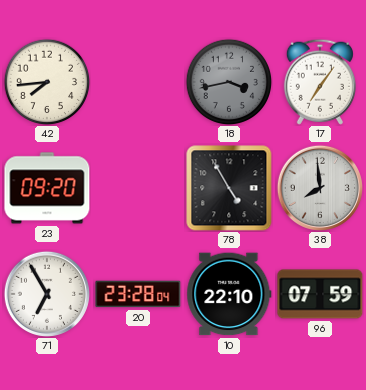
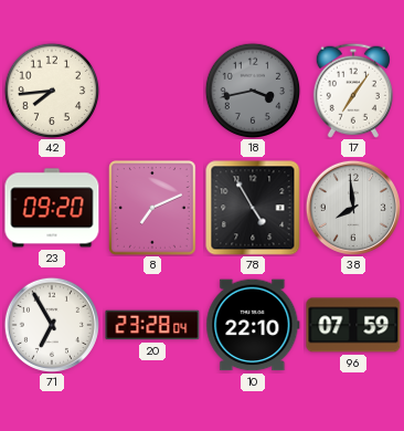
8: none -> 7:11 (152, 208)
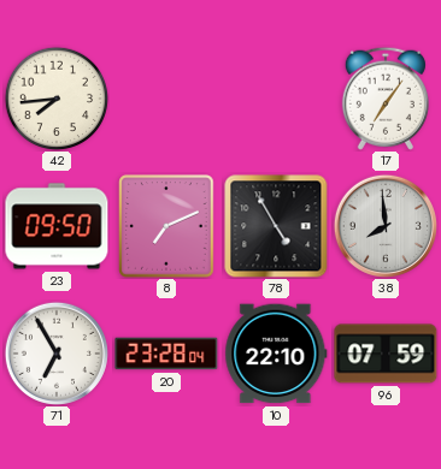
18: 3:43 -> none (253, 91)
23: 09:20 -> 09:50 (57, 226)
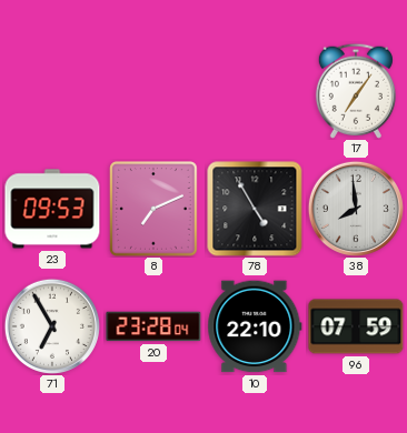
42: 7:44 -> none (57, 99)
23: 09:50 -> 09:53 (52, 209)
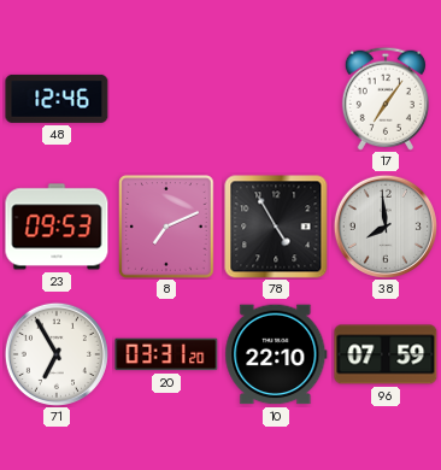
48: none -> 12:46 (57, 99)
20: 23:28 -> 03:31 (166, 354)
